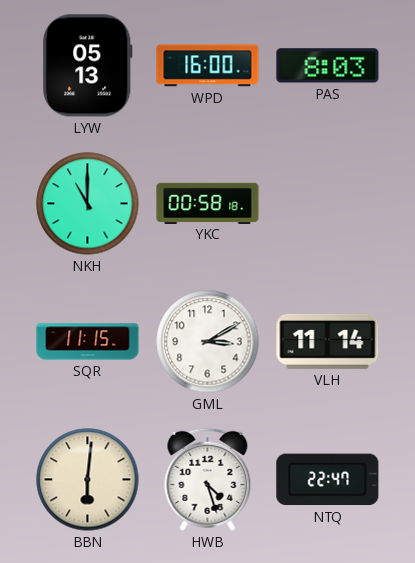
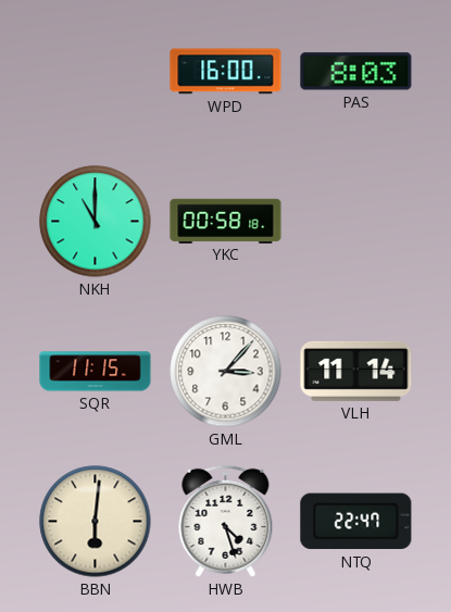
LYW: 05:13 -> none (88, 66)
GML: 3:10 -> 3:07 (226, 372)
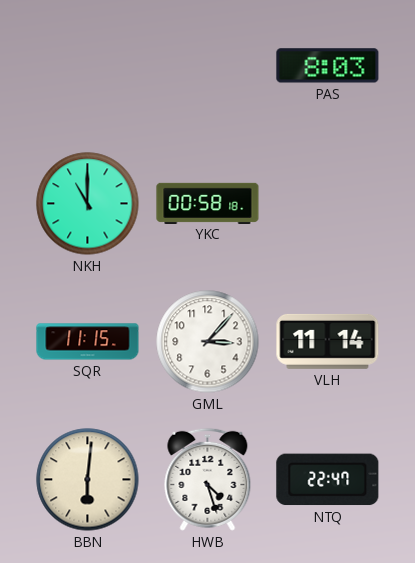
WPD: 16:00 -> none (226, 72)
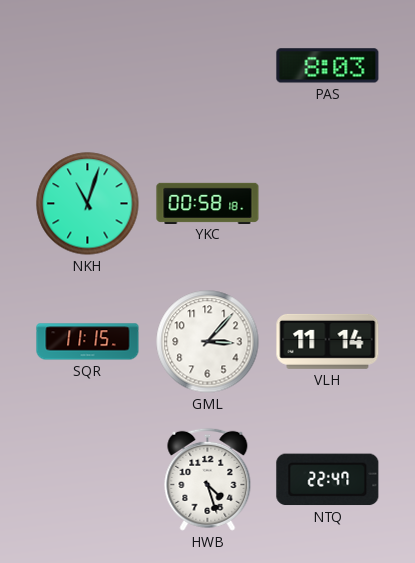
NKH: 11:00 -> 11:03 (88, 204)
BBN: 6:01 -> none (88, 480)
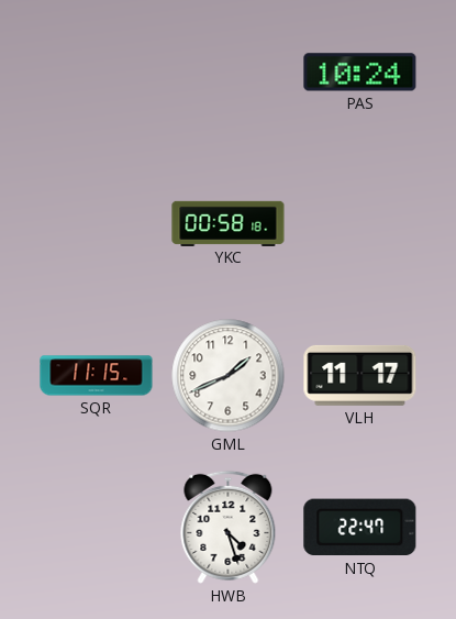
PAS: 8:03 -> 10:24 (360, 73)
NKH: 11:03 -> none (88, 204)
GML: 3:07 -> 1:41 (229, 376)
VLH: 11:14 -> 11:17 (360, 375)
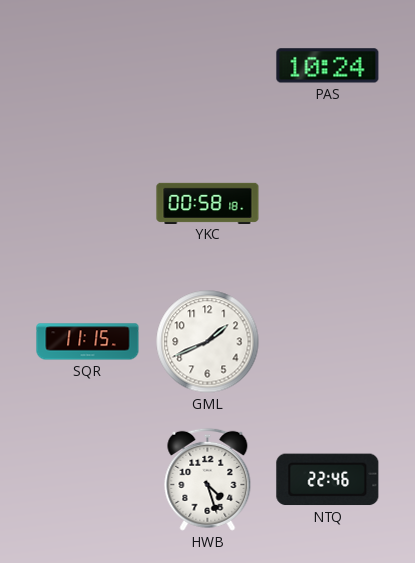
VLH: 11:17 -> none (360, 375)
NTQ: 22:47 -> 22:46 (328, 480)
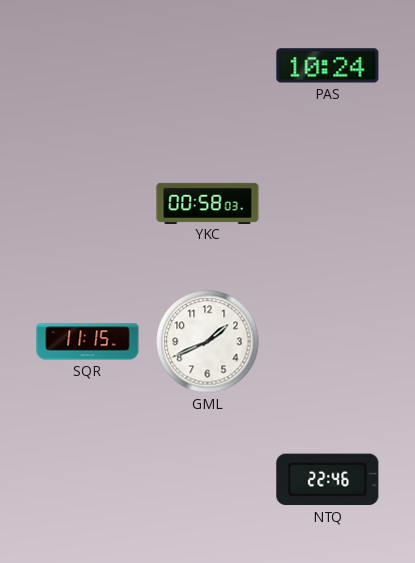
YKC: 00:58:18 -> 00:58:03 (208, 203)
HWB: 4:27 -> none (208, 479)
